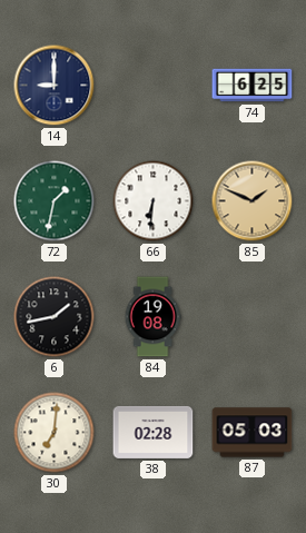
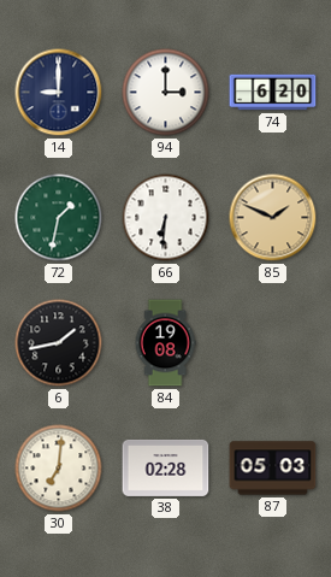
94: none -> 3:00 (166, 93)
74: 6:25 -> 6:20 (273, 93)
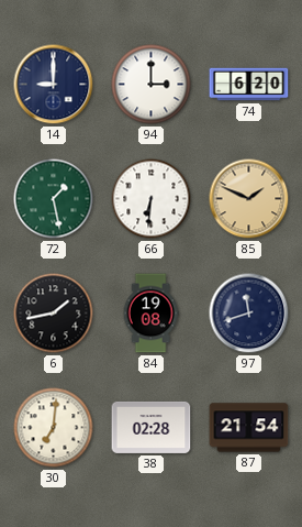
72: 1:32 -> 1:28 (54, 199)
97: none -> 11:42 (249, 314)
87: 05:03 -> 21:54 (249, 428)
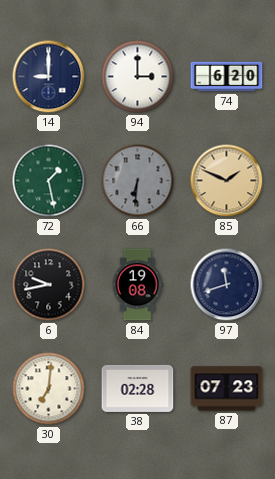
66 dial: white -> grey (138, 181)
6: 1:43 -> 9:43 (49, 285)
87: 21:54 -> 07:23 (227, 389)
